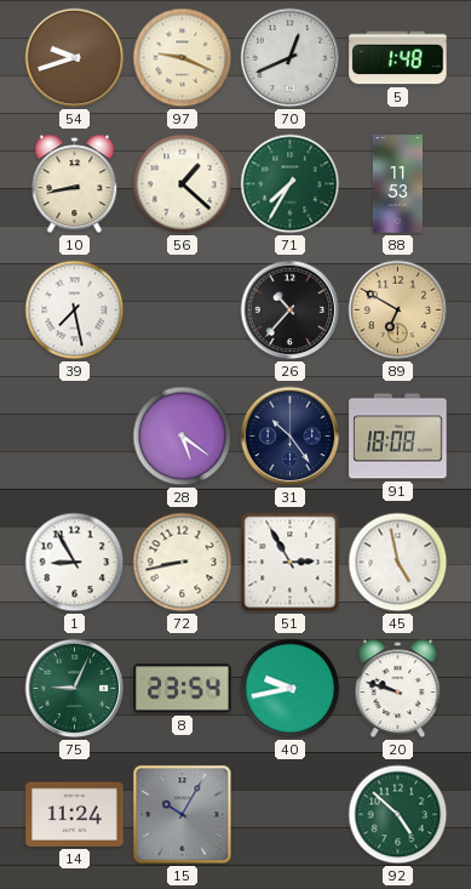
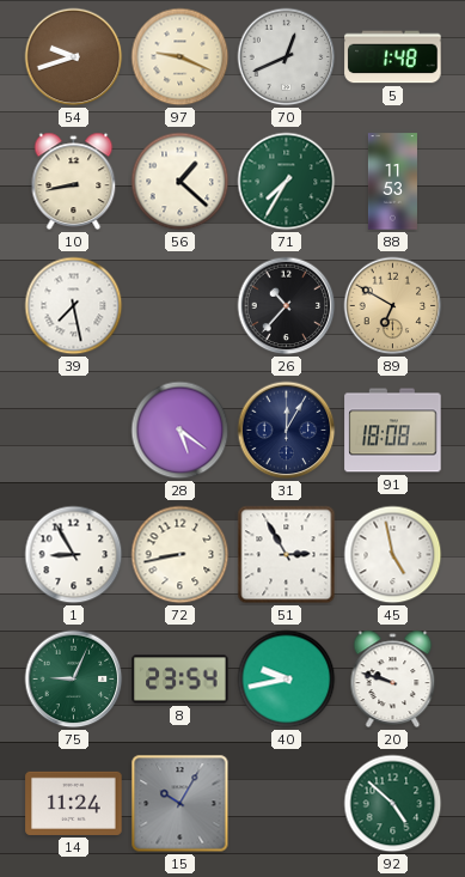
31: 10:24 -> 12:05 (287, 431)
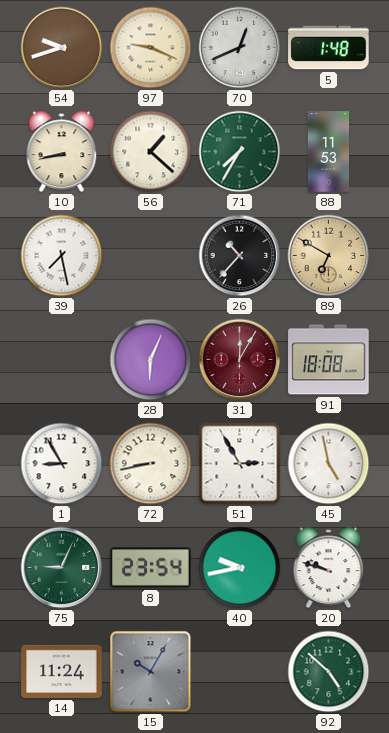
28: 5:21 -> 6:04 (151, 360)
31 dial: navy -> burgundy (240, 360)
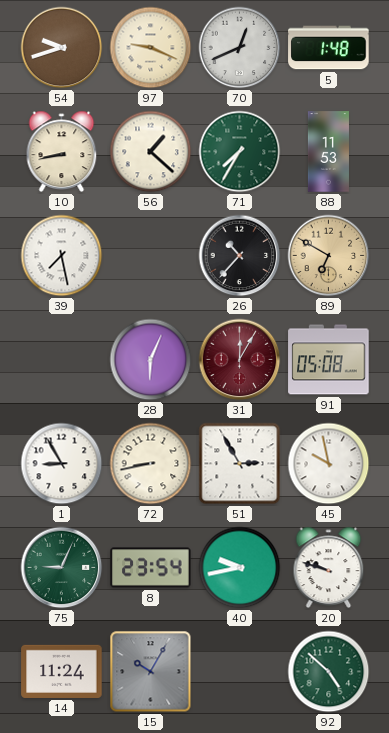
91: 18:08 -> 05:08 (329, 360)
45: 4:58 -> 9:58 (329, 464)
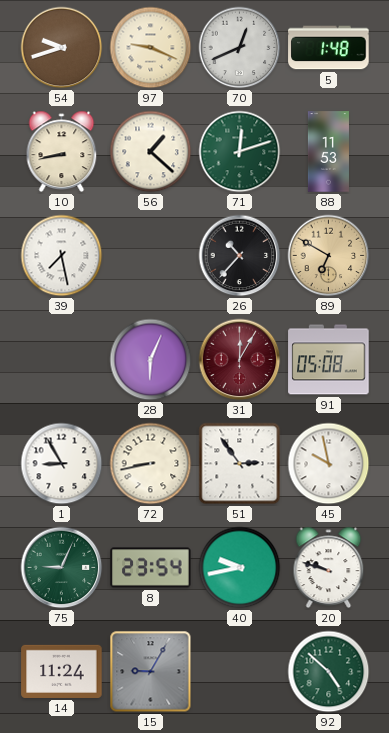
71: 7:35 -> 12:12 (240, 152)
51: 2:55 -> 2:54 (240, 464)
15: 10:05 -> 9:05 (151, 672)
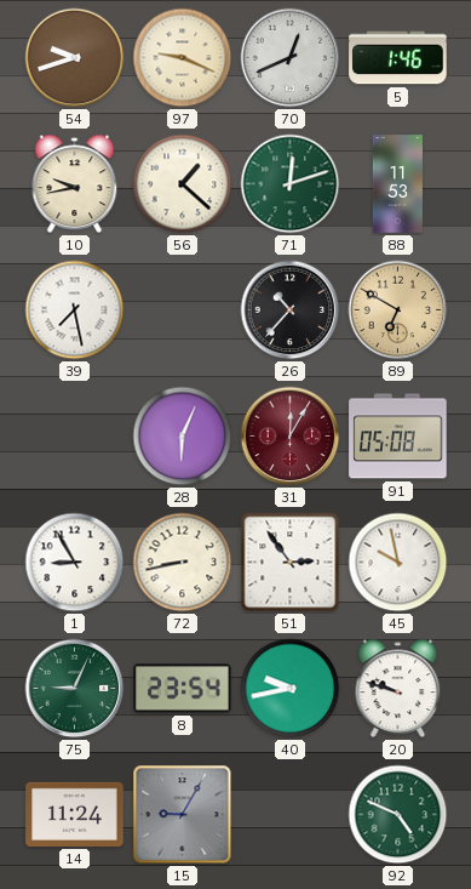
5: 1:48 -> 1:46 (398, 58)
10: 8:43 -> 9:43 (75, 184)
92: 4:52 -> 4:49 (398, 815)
